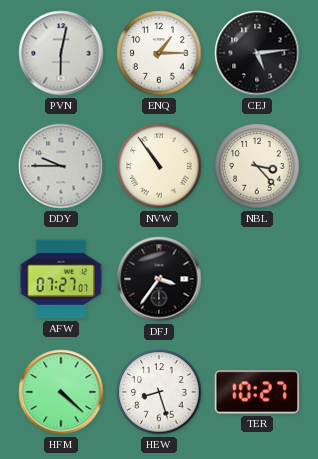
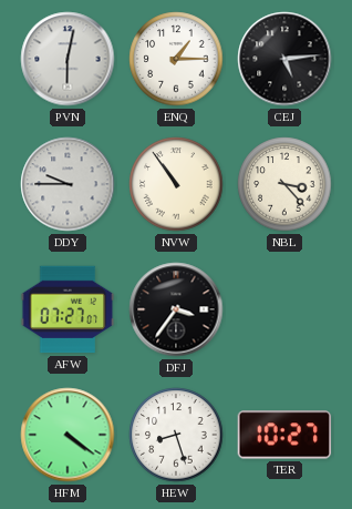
HFM: 4:22 -> 4:21 (68, 435)
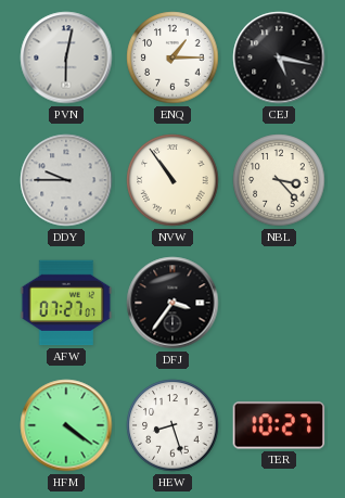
CEJ: 5:14 -> 5:17 (279, 58)
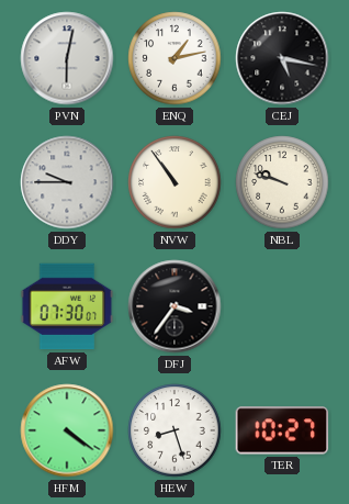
ENQ: 1:15 -> 1:13 (174, 58)
NBL: 3:23 -> 9:48 (282, 182)
AFW: 07:27 -> 07:30 (67, 306)
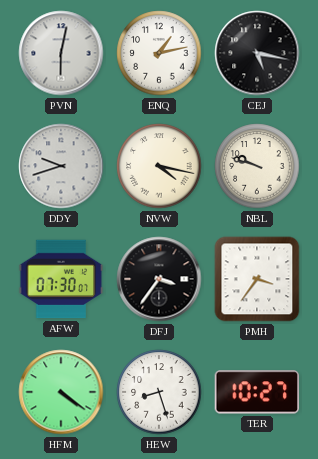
DDY: 9:45 -> 9:42 (61, 166)
NVW: 10:54 -> 4:17 (159, 166)
PMH: none -> 3:36 (257, 279)
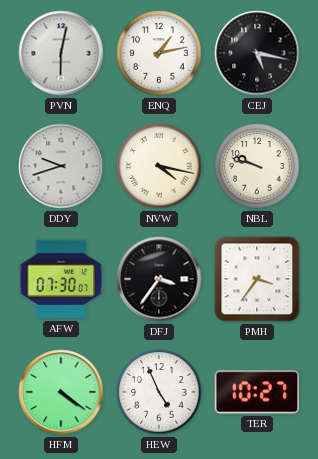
HEW: 8:27 -> 4:56 (159, 392)
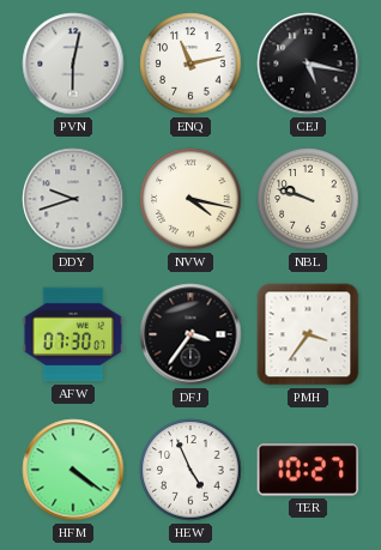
ENQ: 1:13 -> 11:13 (190, 64)
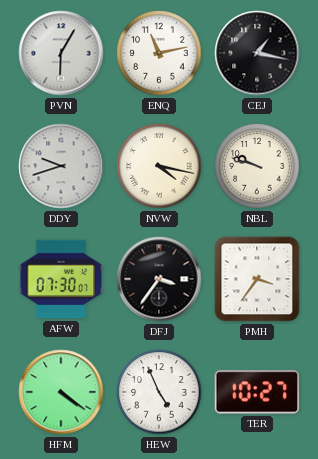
PVN: 6:02 -> 6:05 (61, 53)
CEJ: 5:17 -> 1:17 (257, 53)
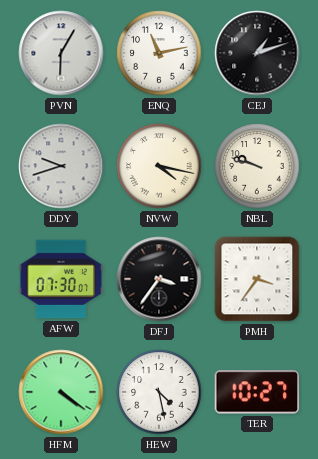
CEJ: 1:17 -> 1:12 (257, 53)
HEW: 4:56 -> 4:28 (159, 392)
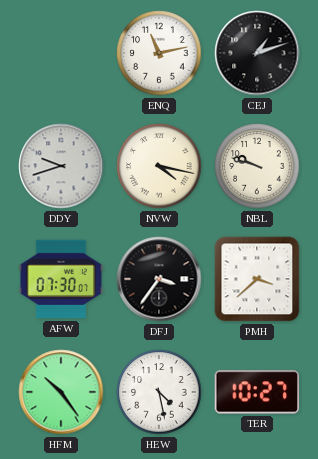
PVN: 6:05 -> none (61, 53)
PMH: 3:36 -> 3:38 (257, 279)
HFM: 4:21 -> 10:24 (61, 392)
